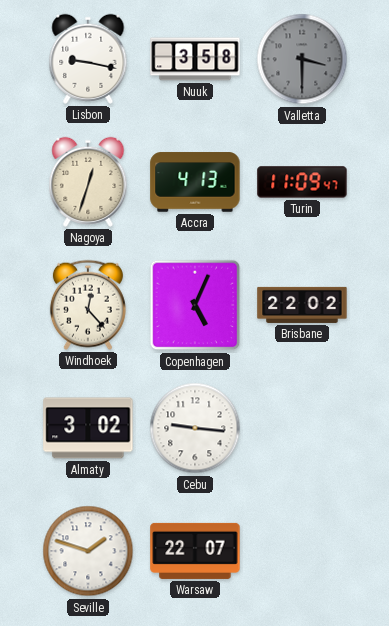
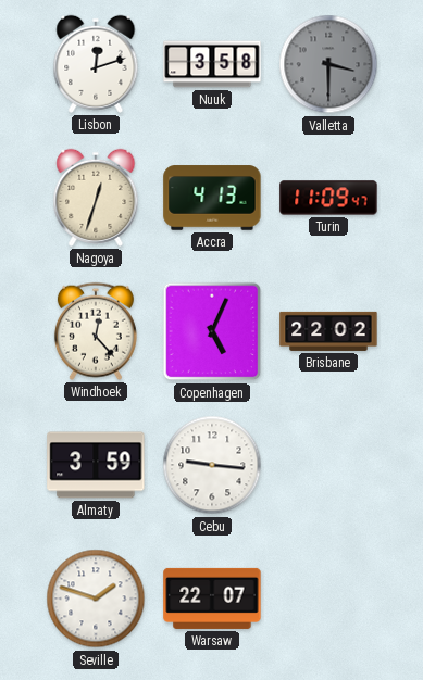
Lisbon: 9:17 -> 12:12 (96, 64)
Almaty: 3:02 -> 3:59 (96, 465)
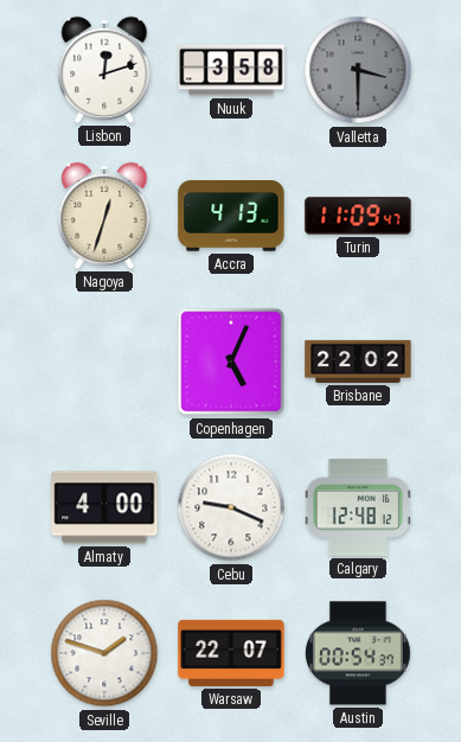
Windhoek: 12:23 -> none (96, 331)
Almaty: 3:59 -> 4:00 (104, 507)
Cebu: 9:16 -> 9:19 (231, 507)
Calgary: none -> 12:48 (358, 507)
Austin: none -> 00:54 (359, 653)
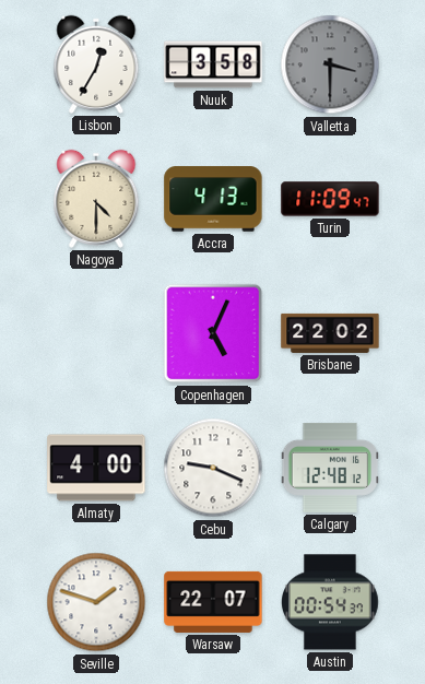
Lisbon: 12:12 -> 12:35 (96, 64)
Nagoya: 12:33 -> 4:30 (96, 199)
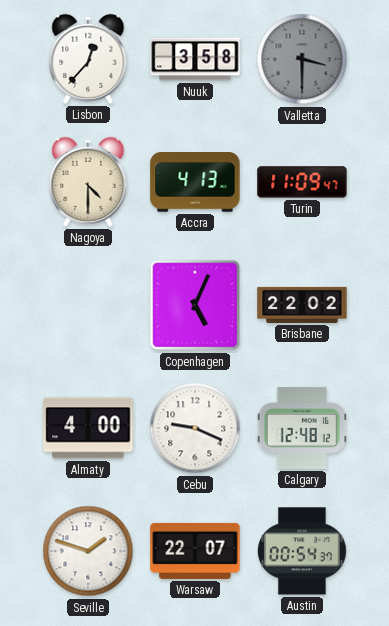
Lisbon: 12:35 -> 12:37 (88, 59)
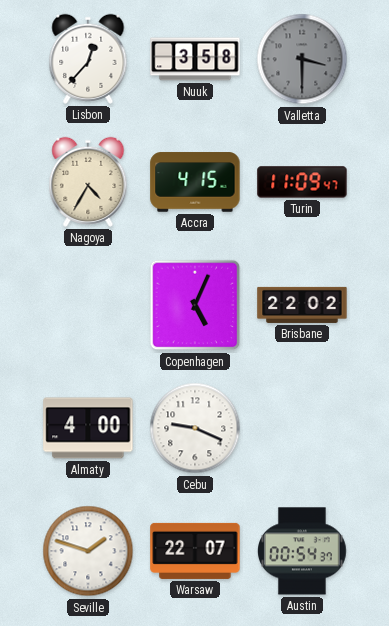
Nagoya: 4:30 -> 4:35 (88, 182)
Accra: 4:13 -> 4:15 (195, 182)
Calgary: 12:48 -> none (302, 428)
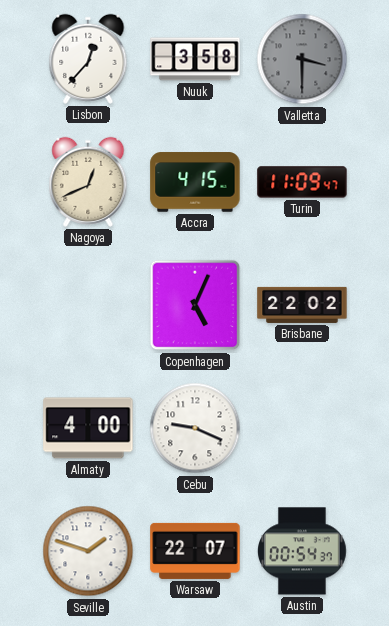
Nagoya: 4:35 -> 12:41 (88, 182)
